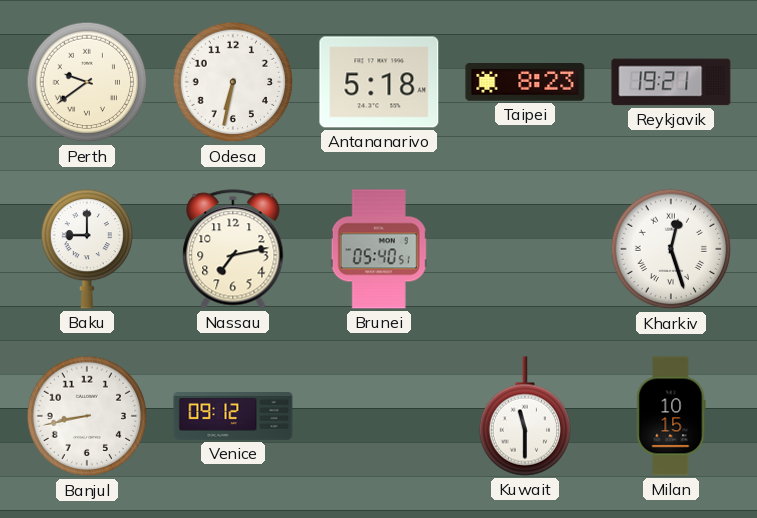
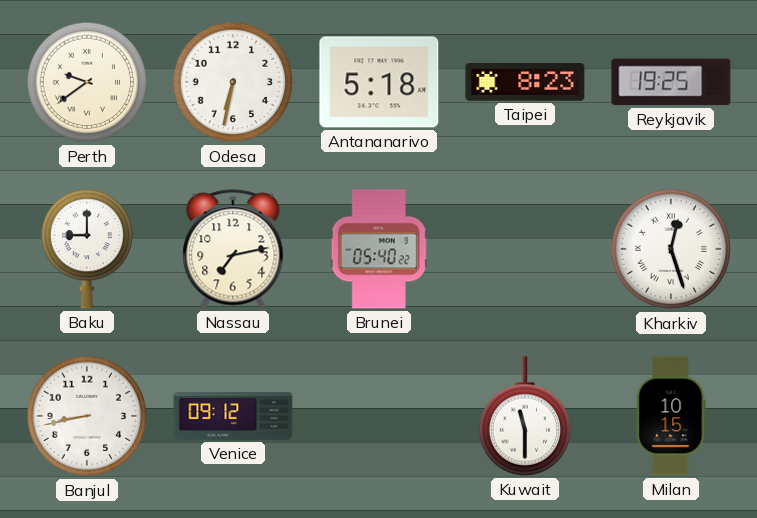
Reykjavik: 19:21 -> 19:25 (671, 82)
Brunei: 05:40:51 -> 05:40:22 (379, 249)
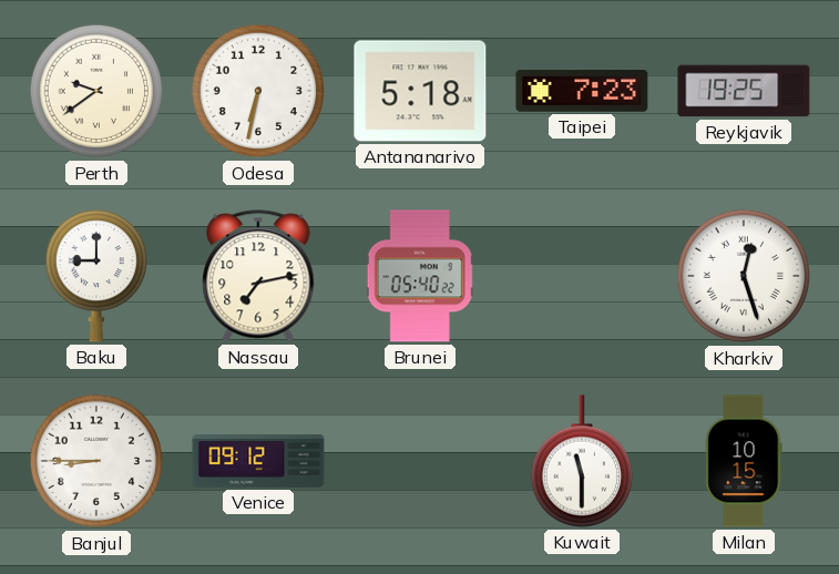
Taipei: 8:23 -> 7:23 (582, 92)
Banjul: 8:43 -> 8:45 (96, 461)
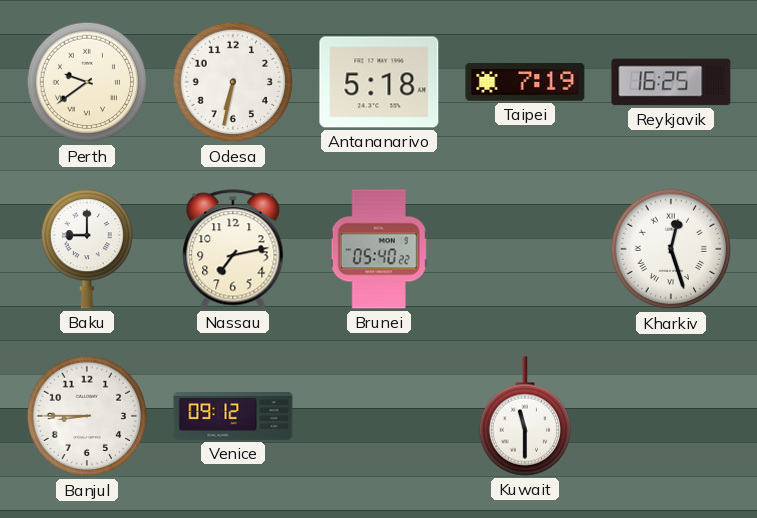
Taipei: 7:23 -> 7:19 (525, 83)
Reykjavik: 19:25 -> 16:25 (671, 82)
Milan: 10:15 -> none (744, 461)
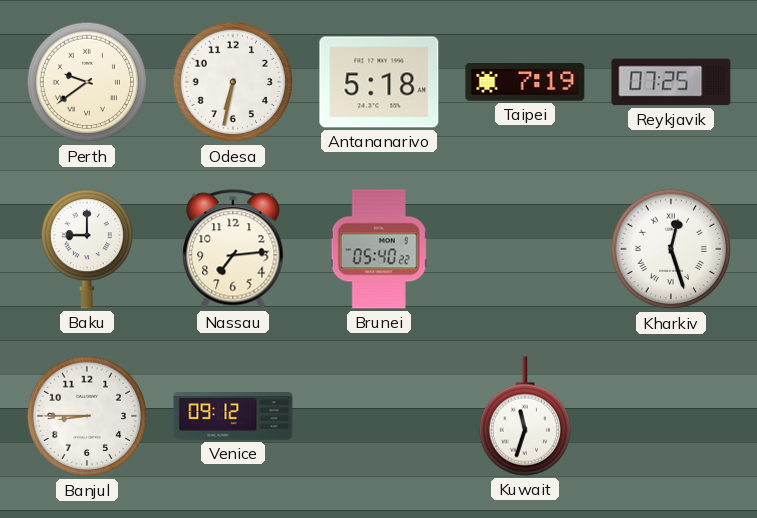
Reykjavik: 16:25 -> 07:25 (671, 82)
Nassau: 7:13 -> 7:14 (233, 249)
Kuwait: 11:30 -> 11:33 (524, 416)
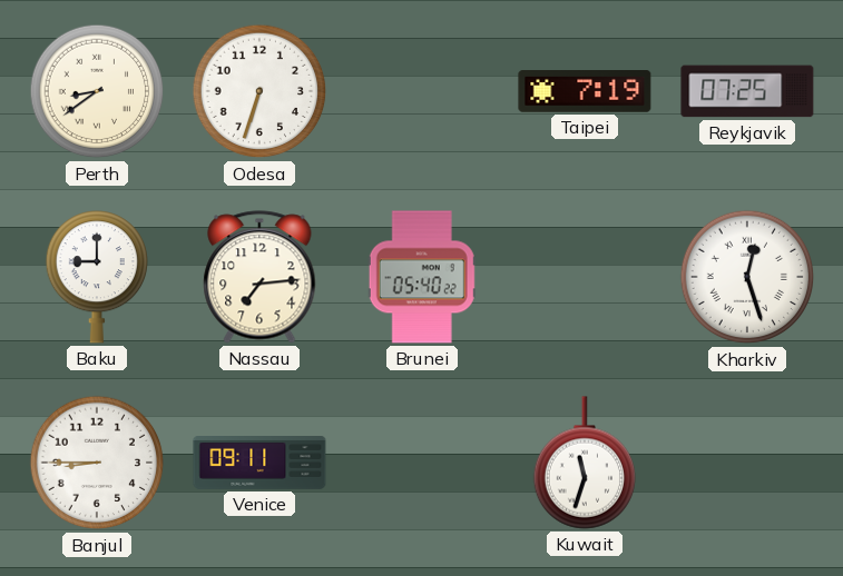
Perth: 9:39 -> 8:39 (97, 91)
Odesa: 6:32 -> 6:33 (259, 91)
Antananarivo: 5:18 -> none (379, 82)
Venice: 09:12 -> 09:11 (259, 464)
